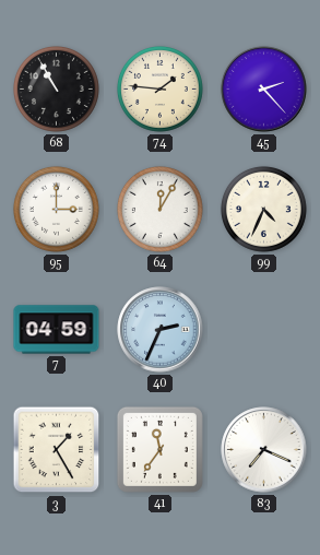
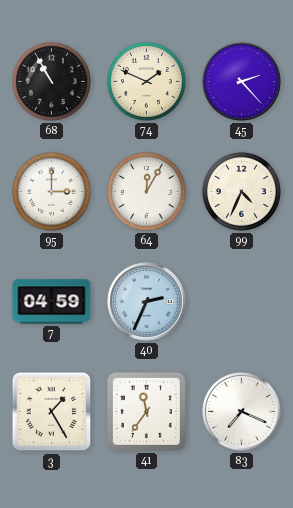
74: 1:46 -> 1:49 (146, 81)
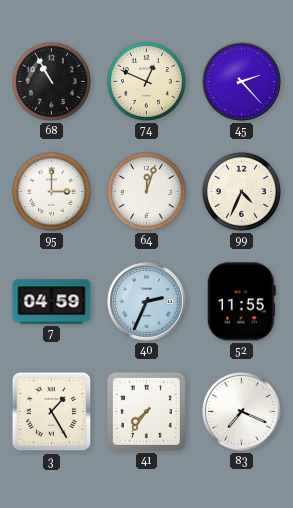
74: 1:49 -> 12:49 (146, 81)
64: 12:05 -> 12:03 (146, 191)
52: none -> 11:55 (241, 302)
41: 11:36 -> 7:36 (146, 411)
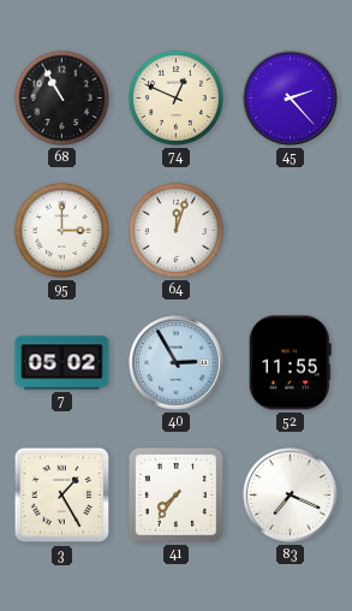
99: 4:34 -> none (241, 191)
7: 04:59 -> 05:02 (62, 363)
40: 2:34 -> 2:55 (177, 363)
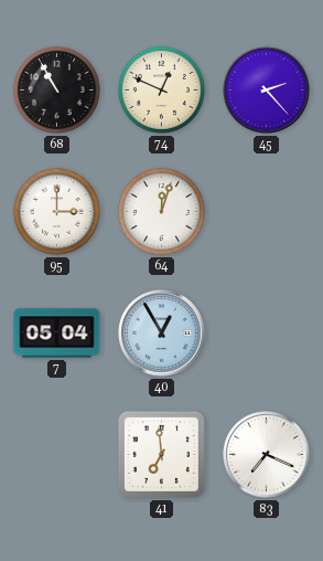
7: 05:02 -> 05:04 (57, 334)
40: 2:55 -> 12:55 (162, 334)
52: 11:55 -> none (290, 363)
3: 1:25 -> none (62, 496)
41: 7:36 -> 6:59 (161, 454)
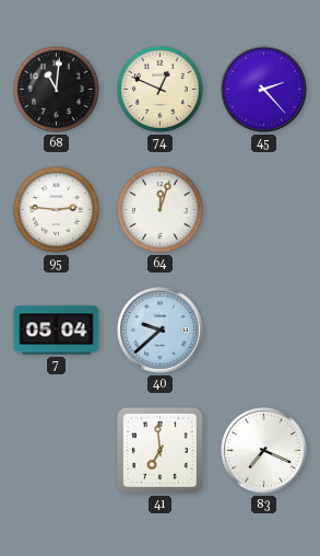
68: 10:55 -> 11:01 (56, 89)
95: 3:00 -> 2:46 (56, 209)
40: 12:55 -> 9:38 (161, 331)
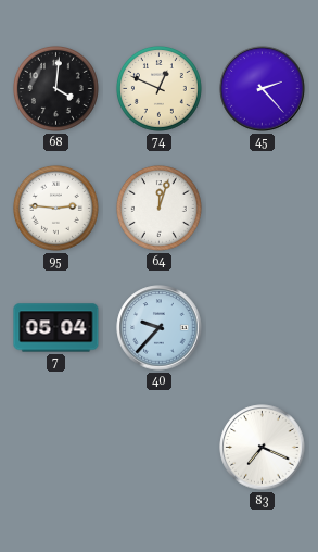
68: 11:01 -> 4:01 (55, 88)
40: 9:38 -> 9:37 (160, 328)
41: 6:59 -> none (159, 450)
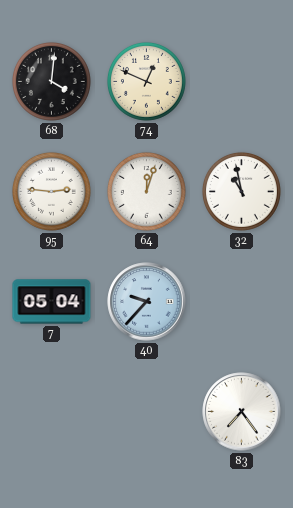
45: 2:23 -> none (263, 89)
32: none -> 10:58 (241, 191)
83: 7:19 -> 7:24 (242, 412)
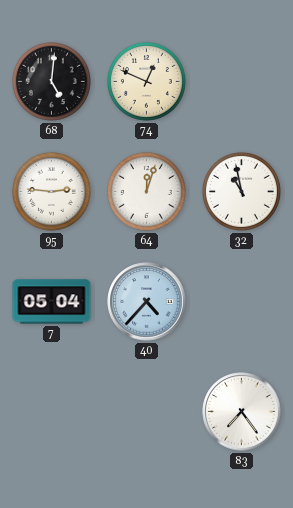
68: 4:01 -> 5:01 (51, 81)
40: 9:37 -> 4:37 (147, 302)
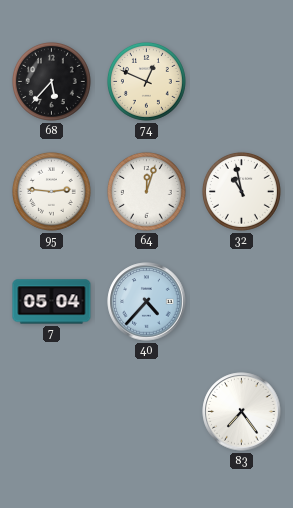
68: 5:01 -> 5:37 (51, 81)
